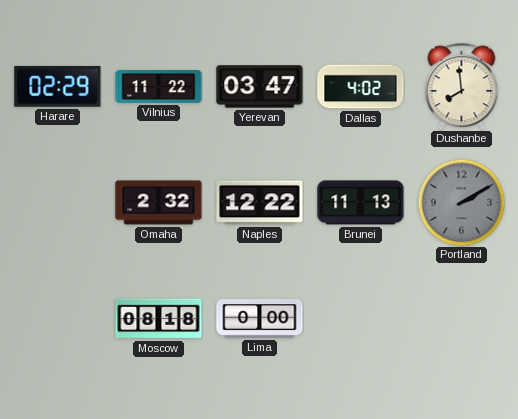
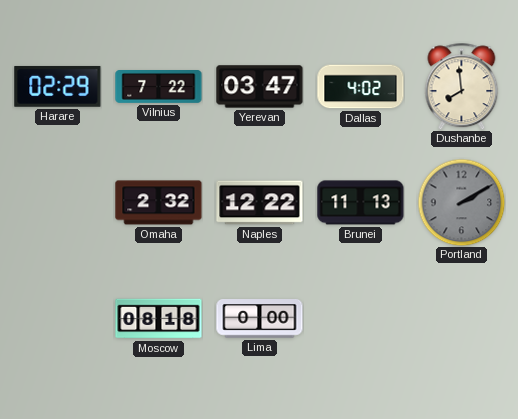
Vilnius: 11:22 -> 7:22 (159, 87)
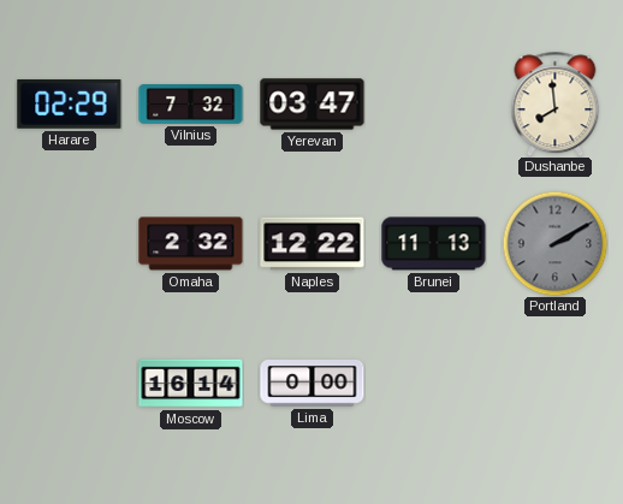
Vilnius: 7:22 -> 7:32 (191, 105)
Dallas: 4:02 -> none (361, 87)
Moscow: 08:18 -> 16:14 (191, 384)
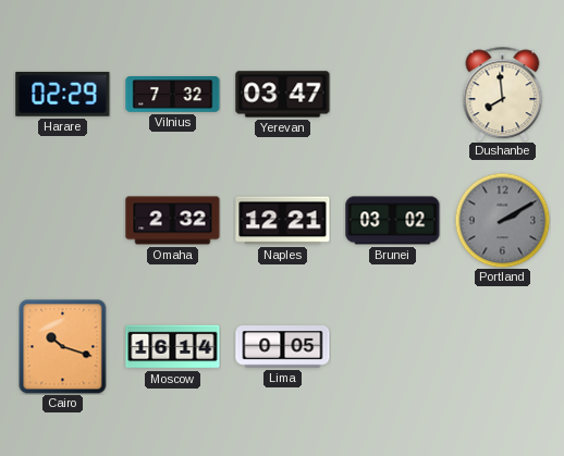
Naples: 12:22 -> 12:21 (283, 221)
Brunei: 11:13 -> 03:02 (393, 221)
Cairo: none -> 10:18 (63, 346)
Lima: 0:00 -> 0:05 (283, 347)
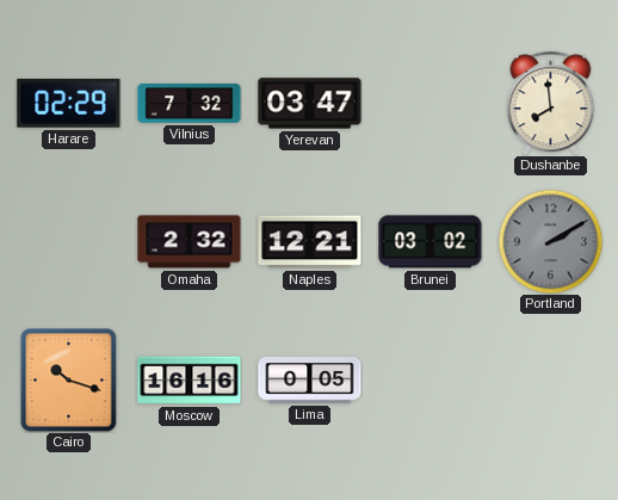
Moscow: 16:14 -> 16:16 (190, 381)
